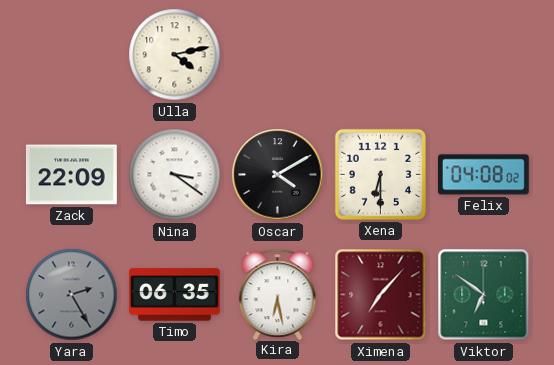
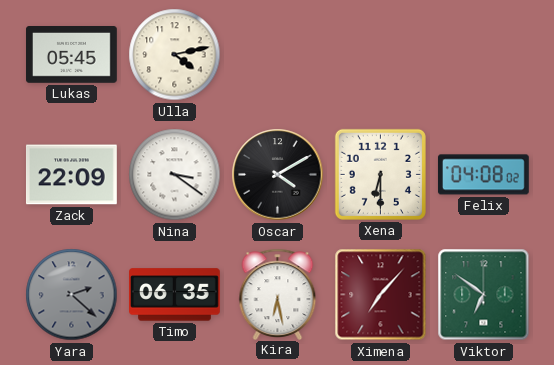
Lukas: none -> 05:45 (72, 55)
Yara: 2:25 -> 2:22 (72, 295)
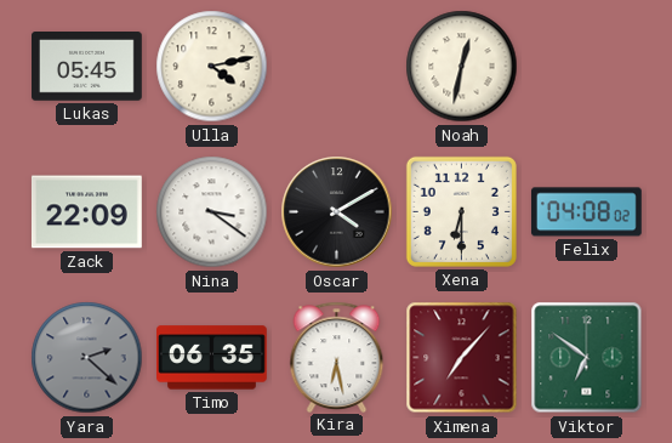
Noah: none -> 12:32 (462, 67)
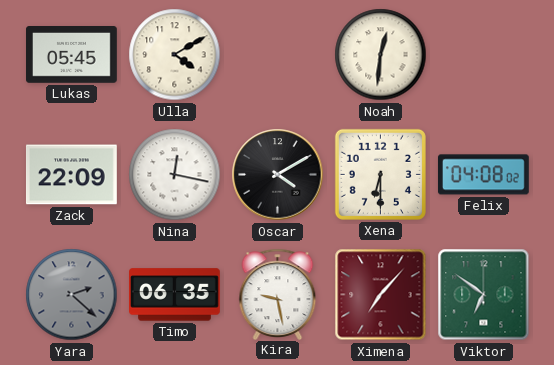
Ulla: 4:13 -> 4:10 (175, 55)
Noah: 12:32 -> 12:31 (381, 55)
Nina: 3:21 -> 12:17 (175, 175)
Kira: 6:28 -> 9:28 (278, 294)
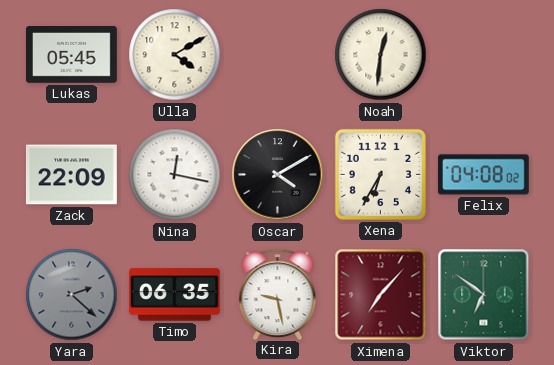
Xena: 6:30 -> 6:35 (380, 174)
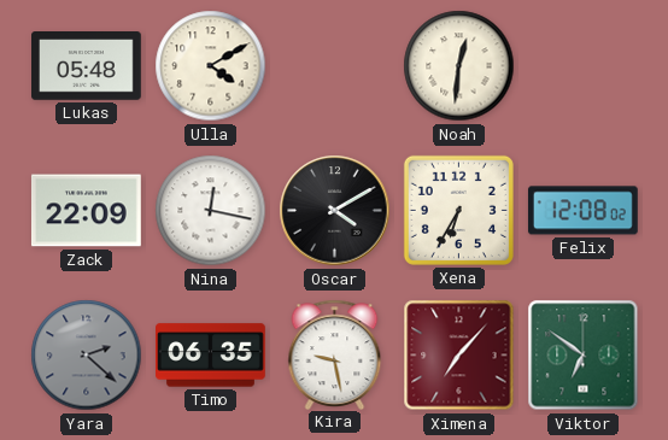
Lukas: 05:45 -> 05:48 (87, 66)
Felix: 04:08 -> 12:08 (582, 211)
